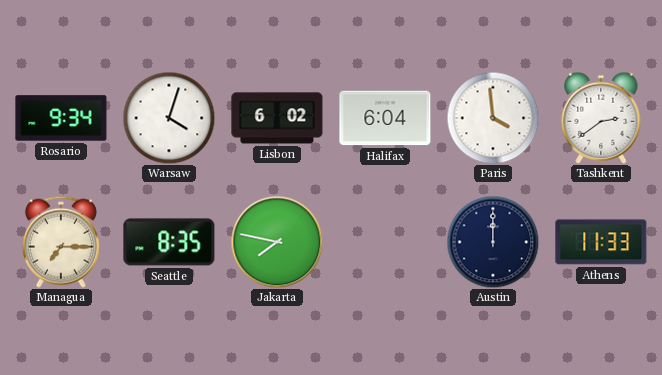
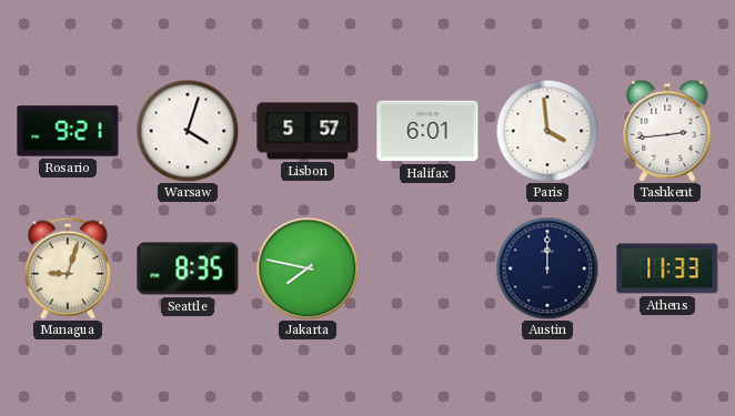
Rosario: 9:34 -> 9:21 (68, 131)
Lisbon: 6:02 -> 5:57 (308, 131)
Halifax: 6:04 -> 6:01 (427, 131)
Tashkent: 2:39 -> 2:44 (667, 131)
Managua: 7:15 -> 9:03 (68, 268)
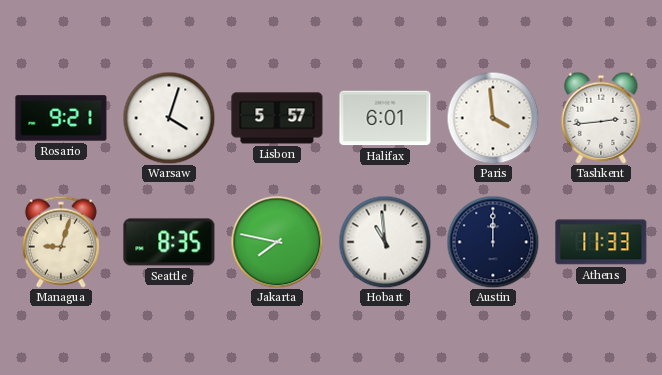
Hobart: none -> 10:59 (385, 242)
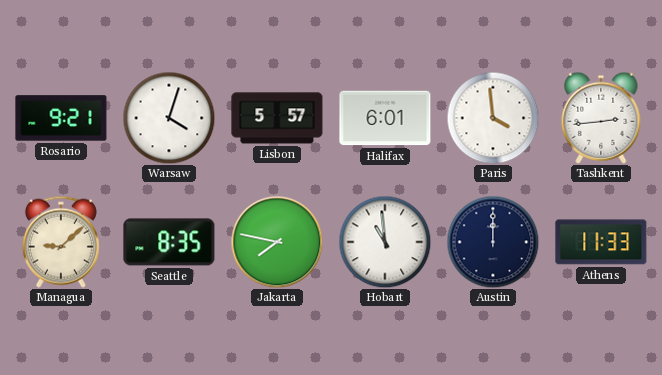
Managua: 9:03 -> 9:08 (61, 242)
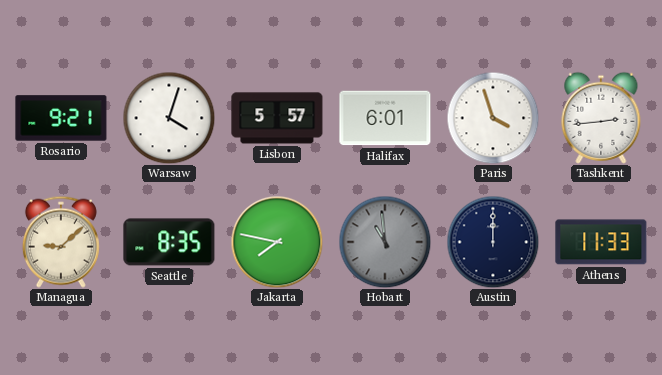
Paris: 3:59 -> 3:57 (493, 118)
Hobart dial: white -> grey (385, 242)
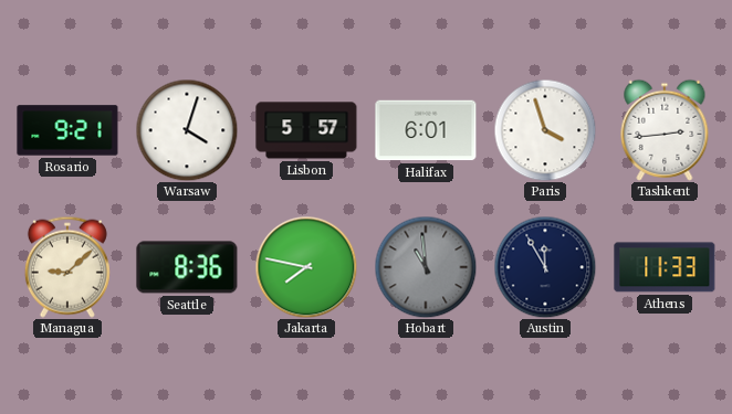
Seattle: 8:35 -> 8:36 (187, 267)
Austin: 12:00 -> 11:55 (545, 267)
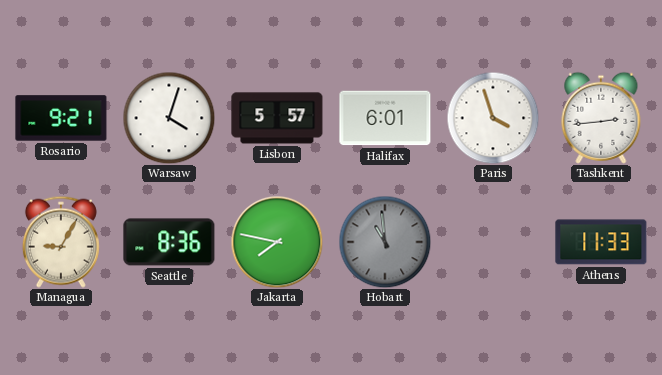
Managua: 9:08 -> 9:05 (61, 242)
Austin: 11:55 -> none (545, 267)
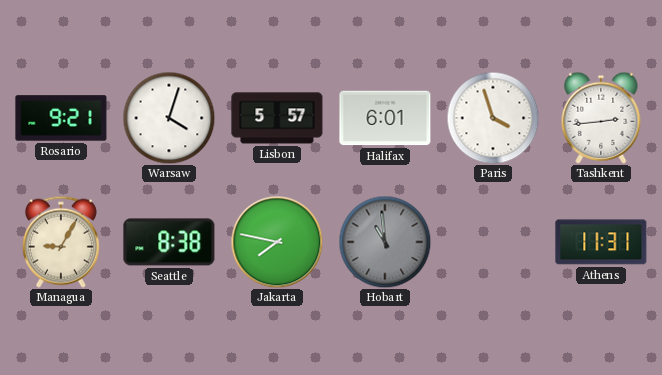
Seattle: 8:36 -> 8:38 (169, 242)
Athens: 11:33 -> 11:31 (601, 242)
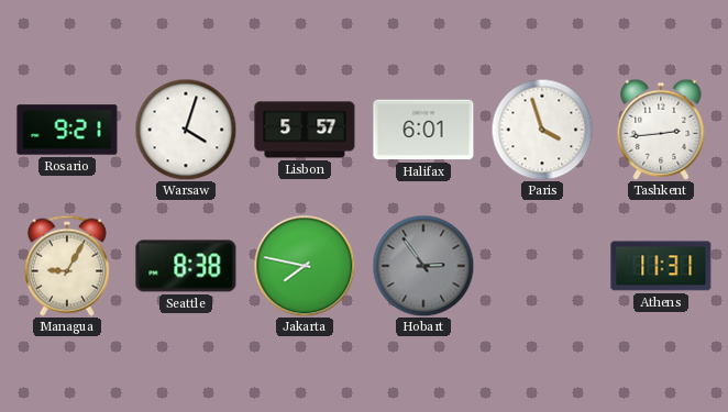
Hobart: 10:59 -> 2:54 (423, 266)
